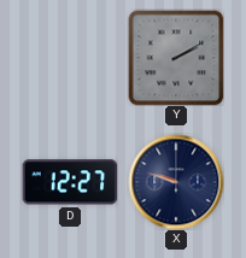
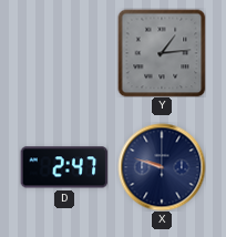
Y: 2:10 -> 1:14 (162, 53)
D: 12:27 -> 2:47 (64, 167)
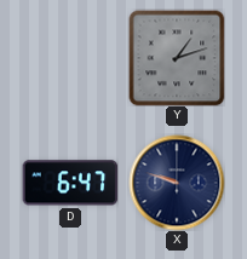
Y: 1:14 -> 1:12 (177, 58)
D: 2:47 -> 6:47 (70, 183)
